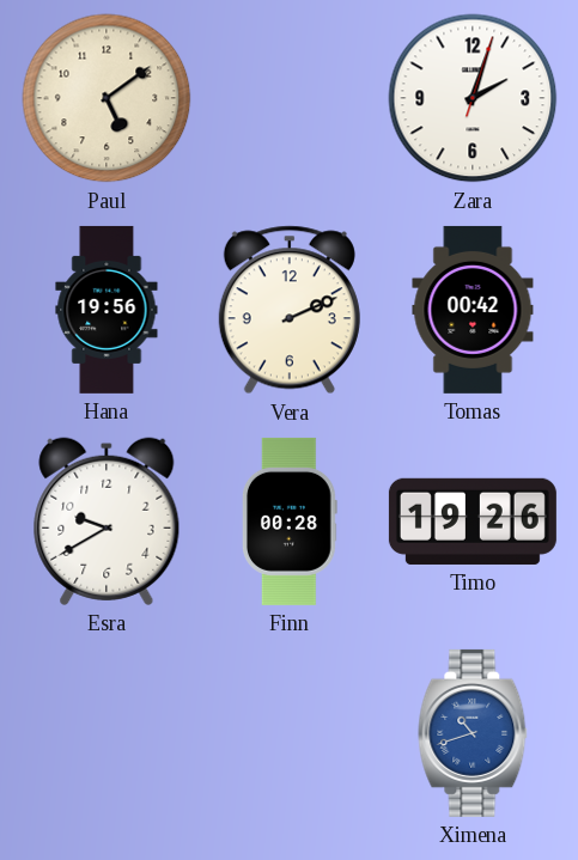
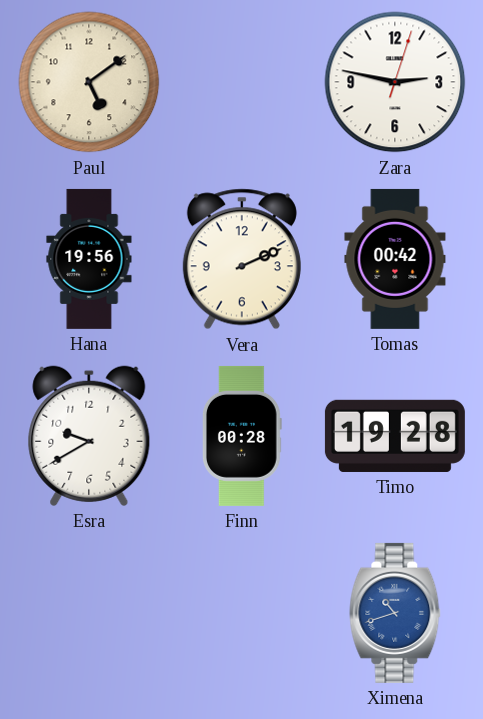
Zara: 2:03 -> 2:47 (395, 82)
Timo: 19:26 -> 19:28 (395, 436)
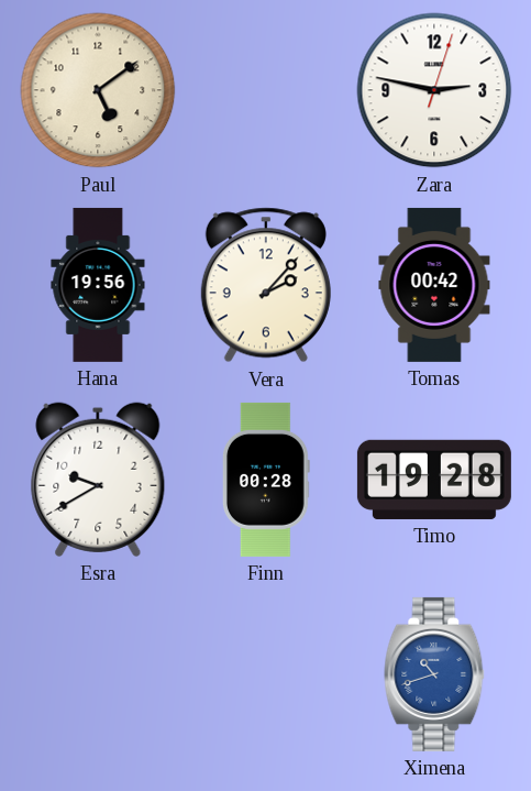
Vera: 2:11 -> 2:07 (266, 285)
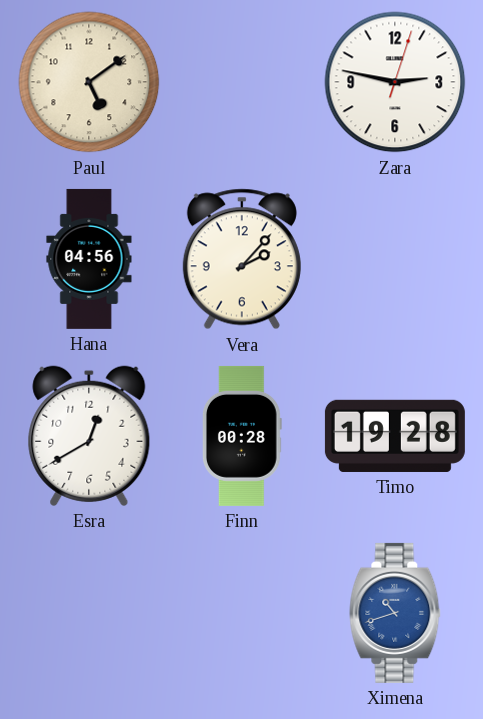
Hana: 19:56 -> 04:56 (89, 259)
Tomas: 00:42 -> none (434, 285)
Esra: 9:40 -> 12:40 (89, 436)
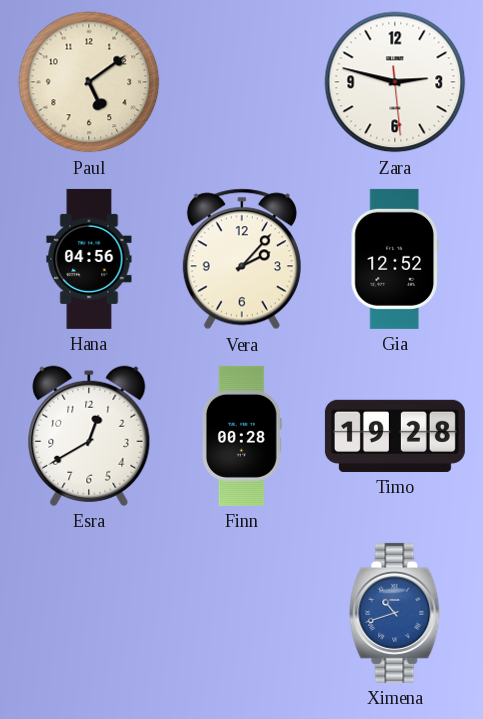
Zara: 2:47:03 -> 2:47:29 (395, 82)
Gia: none -> 12:52 (394, 259)
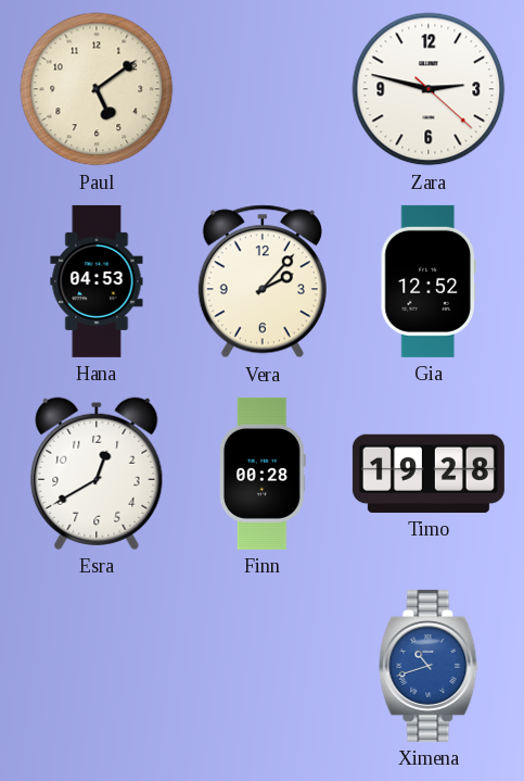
Zara: 2:47:29 -> 2:47:22 (429, 89)
Hana: 04:56 -> 04:53 (97, 281)
